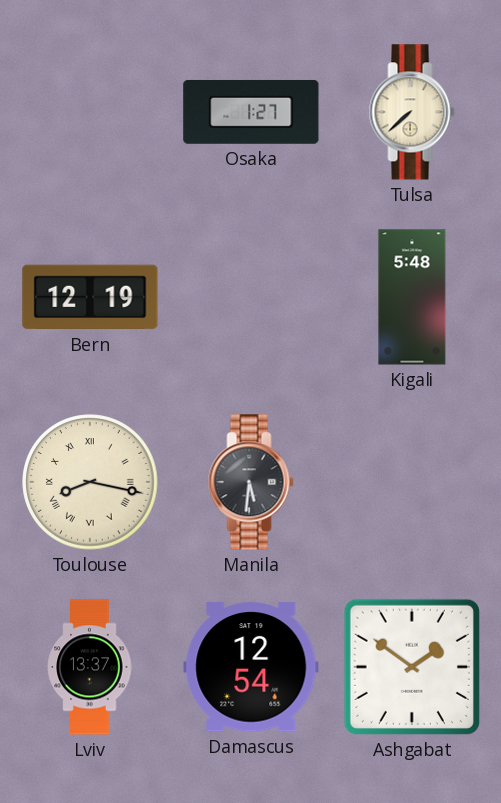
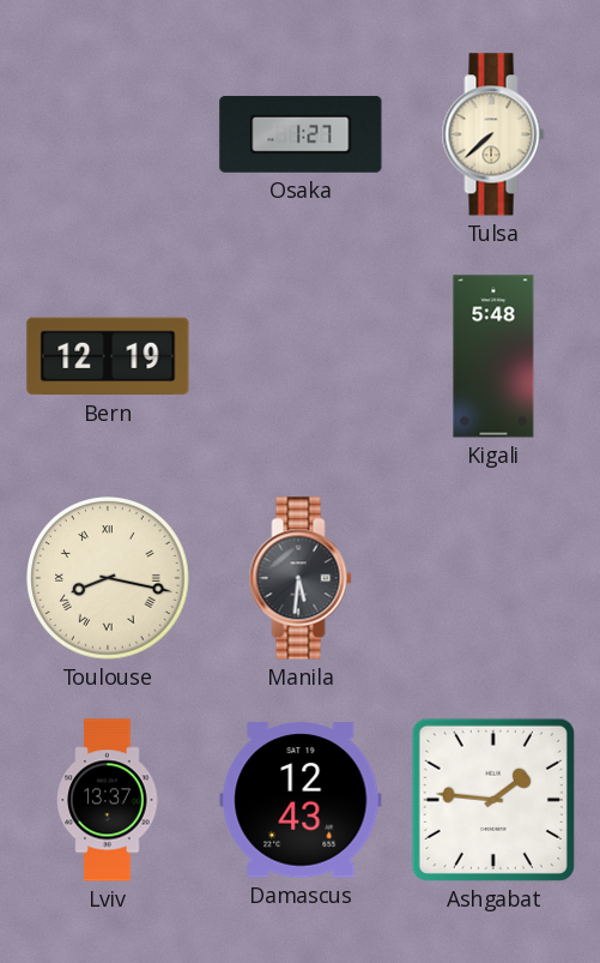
Damascus: 12:54 -> 12:43 (301, 800)
Ashgabat: 1:51 -> 1:46 (493, 800)
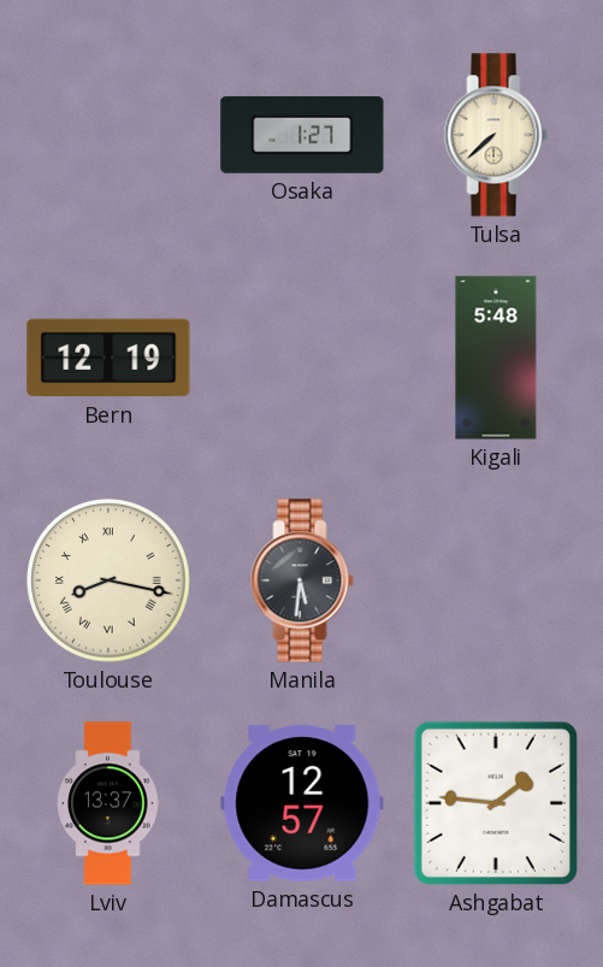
Damascus: 12:43 -> 12:57 (302, 803)
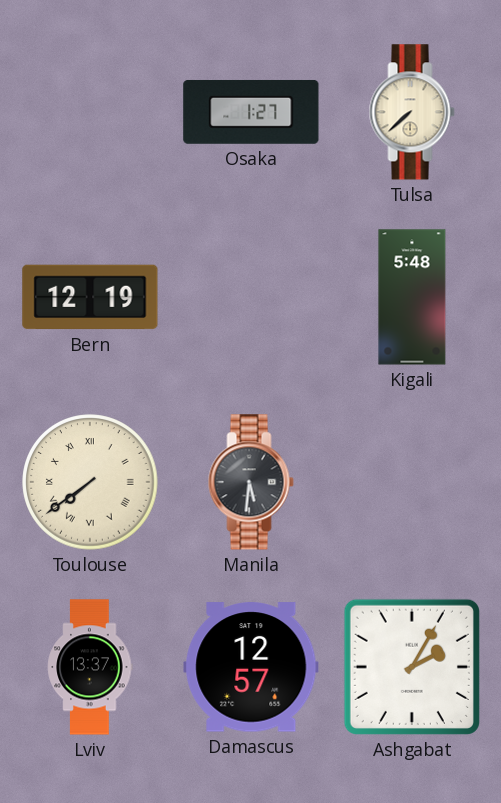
Toulouse: 8:17 -> 7:39 (90, 482)
Ashgabat: 1:46 -> 2:05 (412, 667)
